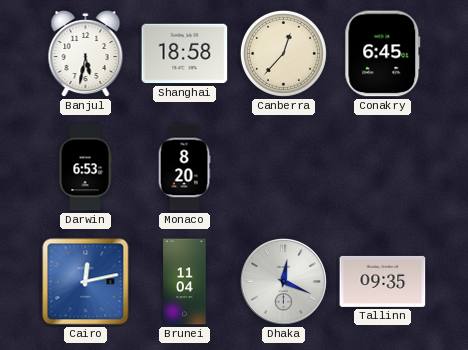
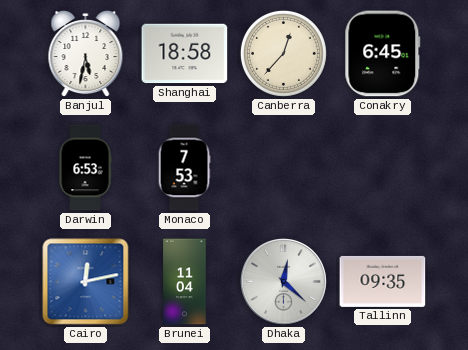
Monaco: 8:20 -> 7:53 (184, 168)
Dhaka: 12:19 -> 12:22 (284, 282)
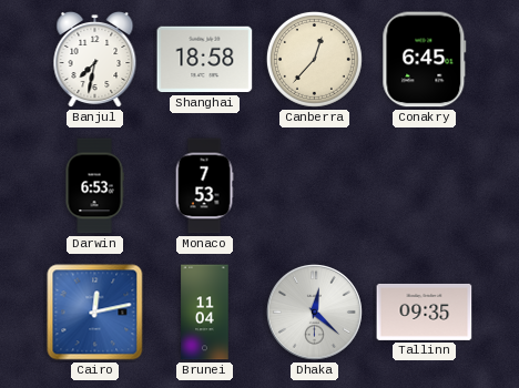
Banjul: 5:32 -> 7:32 (95, 60)
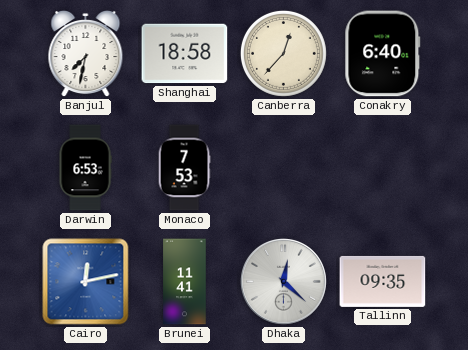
Conakry: 6:45 -> 6:40 (383, 54)
Brunei: 11:04 -> 11:41 (185, 282)
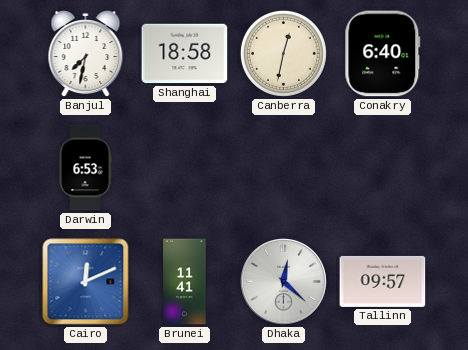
Canberra: 12:37 -> 12:32 (283, 53)
Monaco: 7:53 -> none (184, 168)
Cairo: 12:13 -> 12:11 (86, 282)
Tallinn: 09:35 -> 09:57 (383, 281)
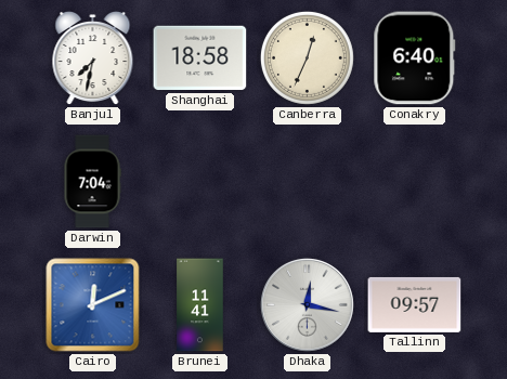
Canberra: 12:32 -> 12:34 (307, 57)
Darwin: 6:53 -> 7:04 (92, 182)
Dhaka: 12:22 -> 12:17 (308, 305)
